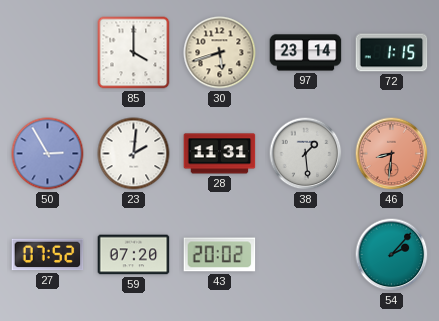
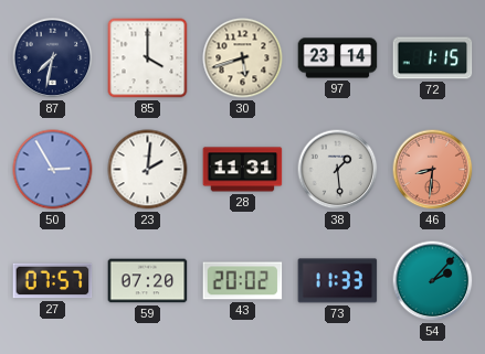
87: none -> 7:32 (53, 58)
27: 07:52 -> 07:57 (53, 281)
73: none -> 11:33 (338, 281)
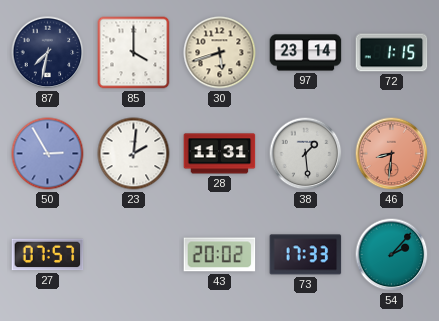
59: 07:20 -> none (148, 281)
73: 11:33 -> 17:33 (306, 255)
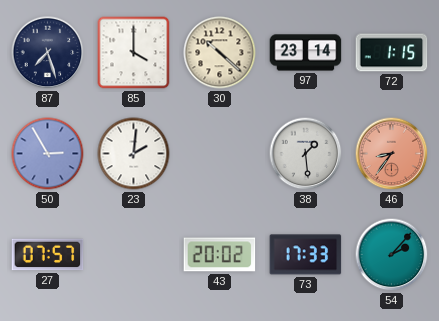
87: 7:32 -> 7:27 (48, 53)
30: 5:42 -> 10:22 (220, 53)
28: 11:31 -> none (220, 154)
46: 8:31 -> 8:36 (392, 154)
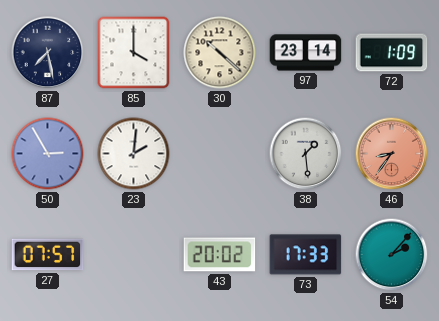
87: 7:27 -> 7:28 (48, 53)
72: 1:15 -> 1:09 (392, 53)
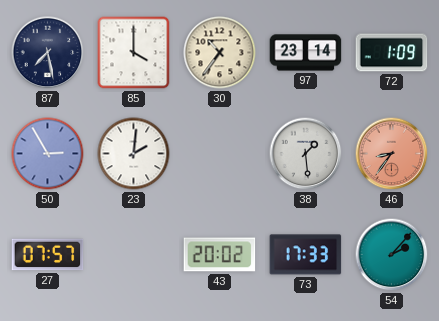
30: 10:22 -> 10:36 (220, 53)
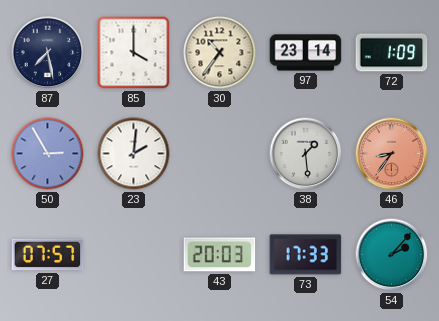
43: 20:02 -> 20:03 (220, 255)
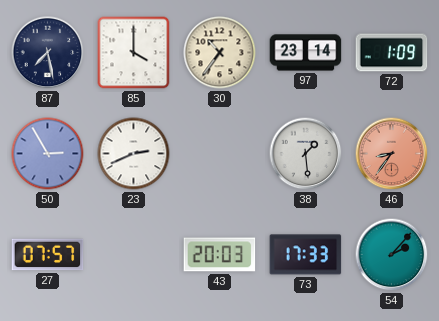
23: 2:01 -> 2:41 (134, 154)
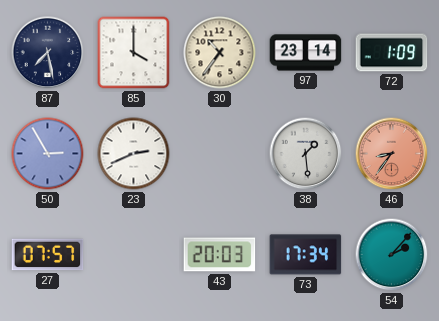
73: 17:33 -> 17:34 (306, 255)
